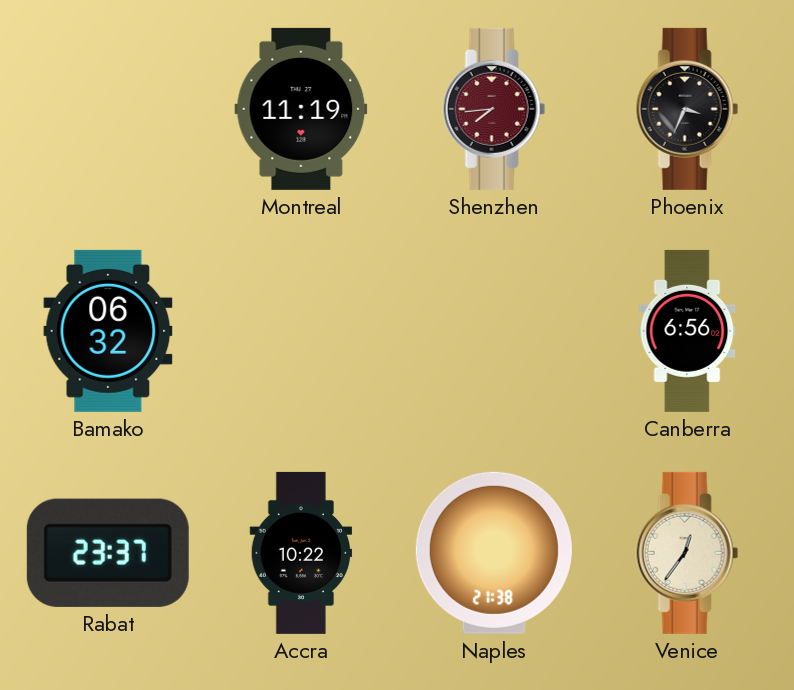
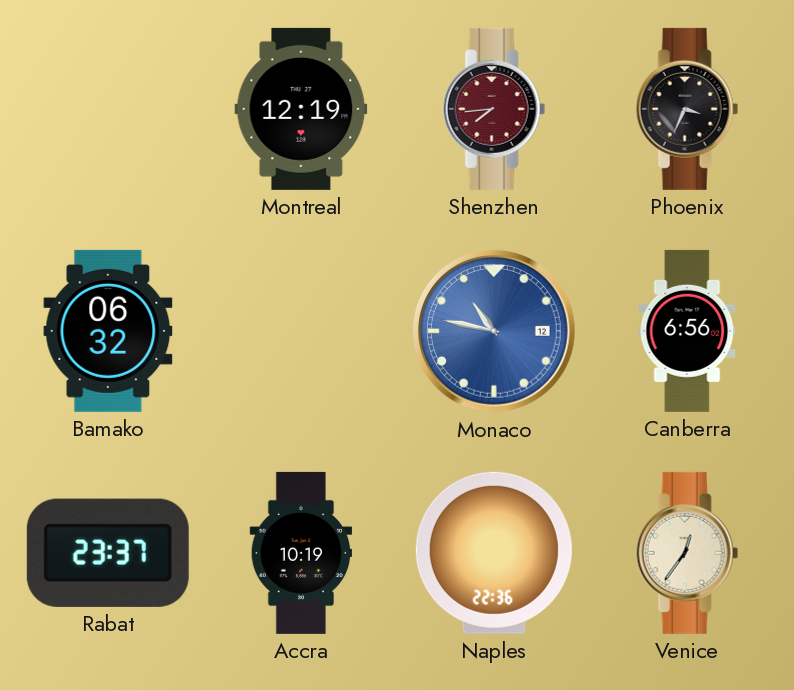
Montreal: 11:19 -> 12:19 (301, 109)
Monaco: none -> 10:47 (495, 332)
Accra: 10:22 -> 10:19 (301, 553)
Naples: 21:38 -> 22:36 (494, 553)
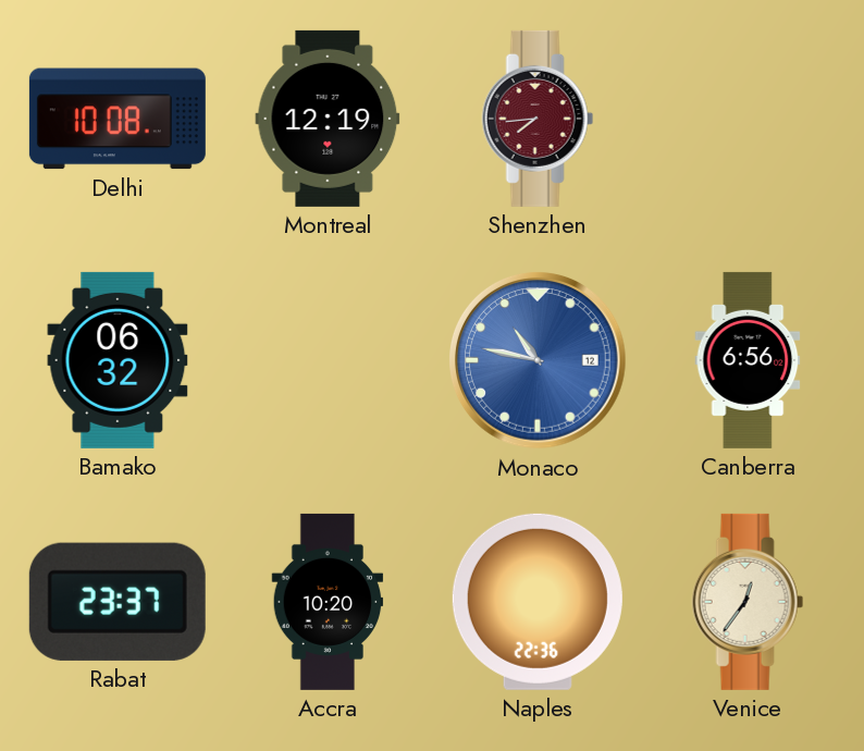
Delhi: none -> 10:08 (118, 119)
Phoenix: 3:34 -> none (687, 109)
Accra: 10:19 -> 10:20 (328, 602)
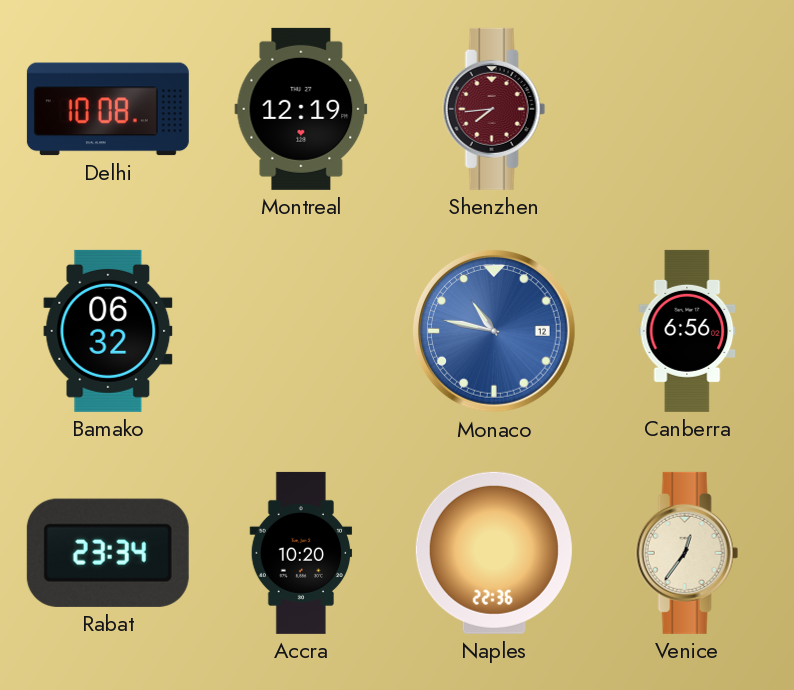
Rabat: 23:37 -> 23:34 (108, 553)
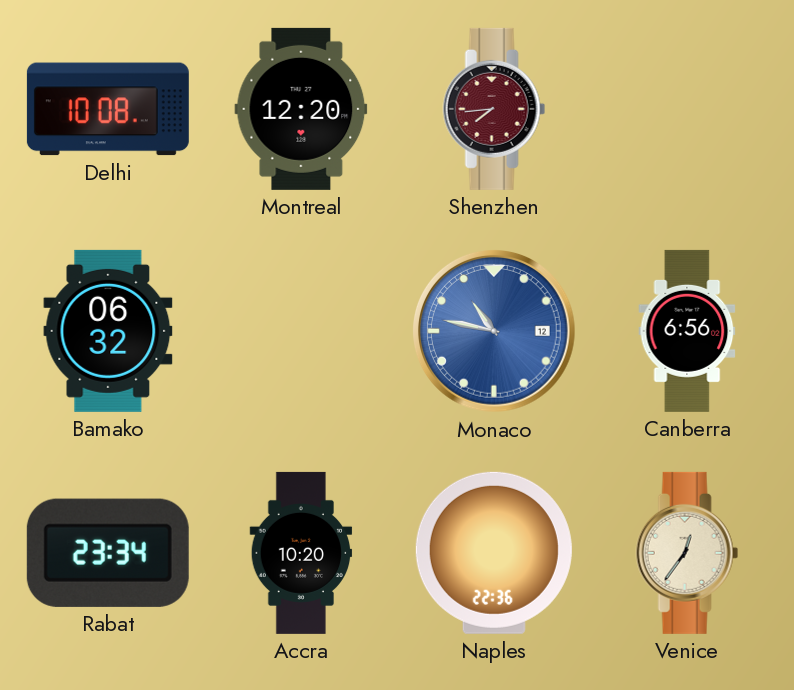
Montreal: 12:19 -> 12:20 (301, 109)
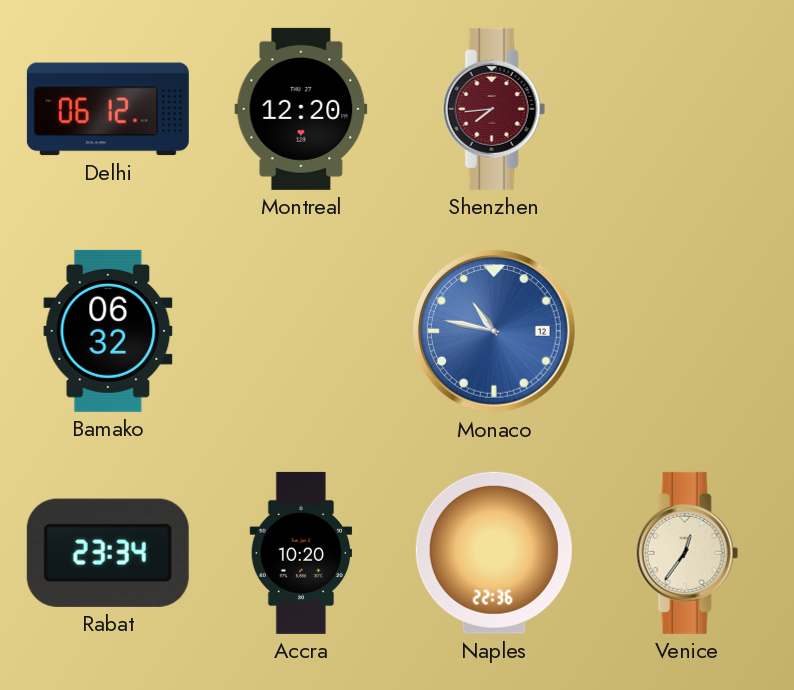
Delhi: 10:08 -> 06:12 (108, 109)
Canberra: 6:56 -> none (687, 331)
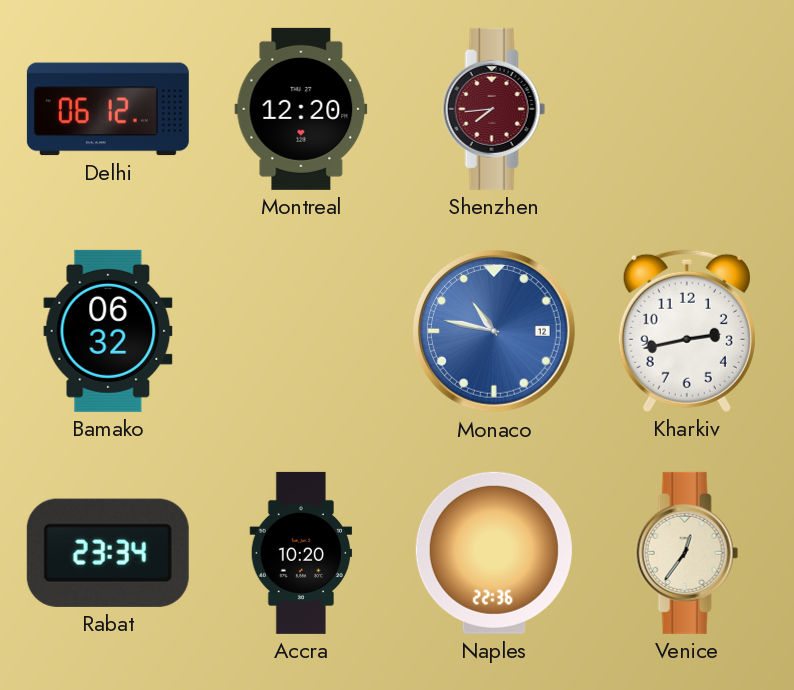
Kharkiv: none -> 2:43 (687, 331)
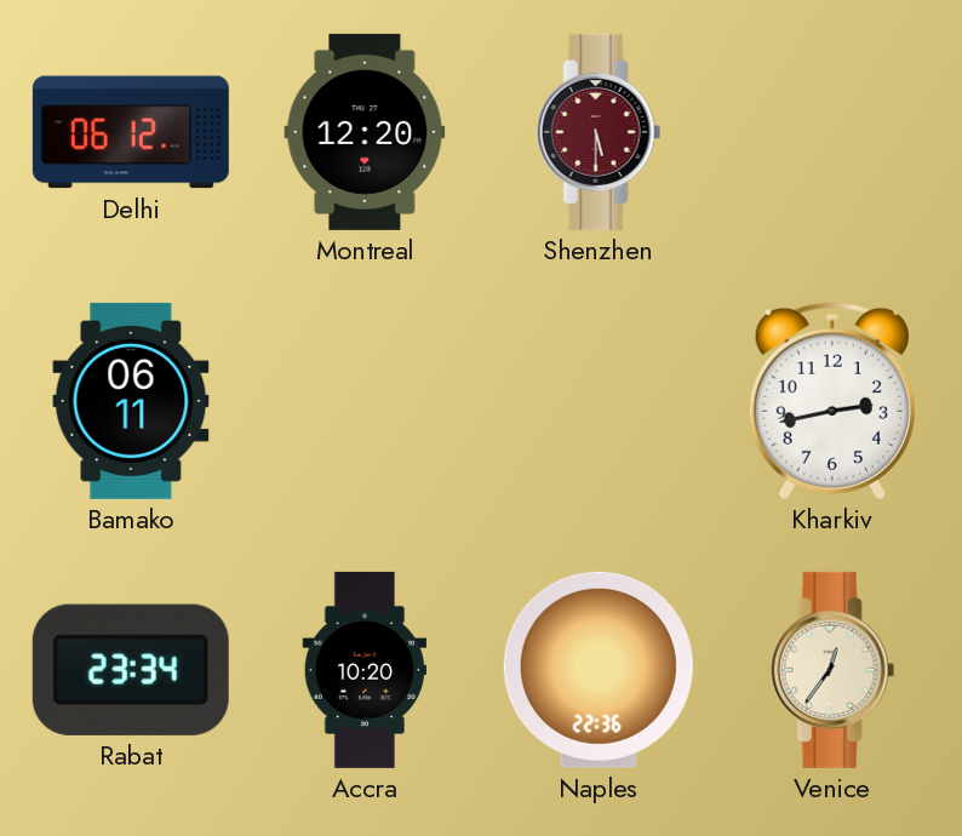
Shenzhen: 7:44 -> 5:30 (599, 132)
Bamako: 06:32 -> 06:11 (131, 401)
Monaco: 10:47 -> none (495, 332)
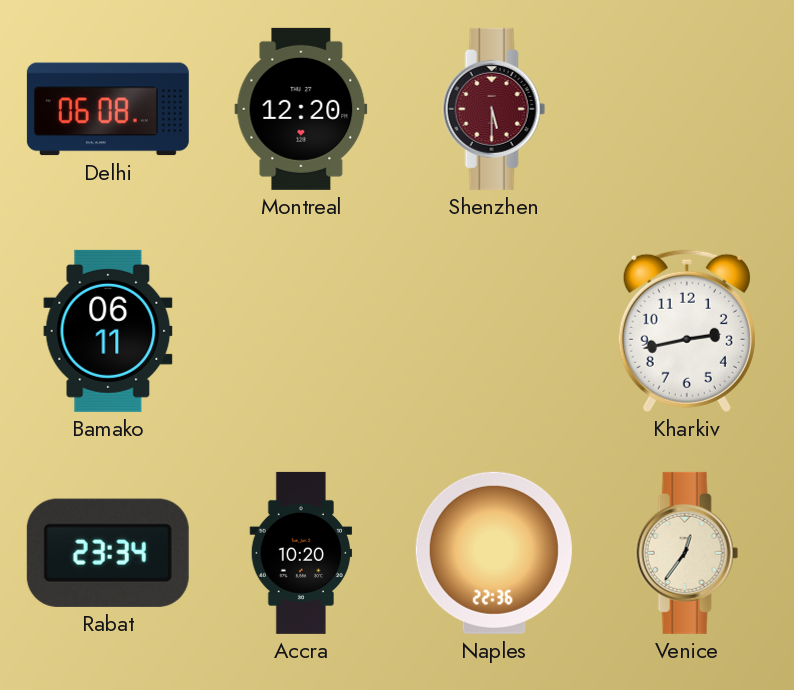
Delhi: 06:12 -> 06:08 (108, 109)
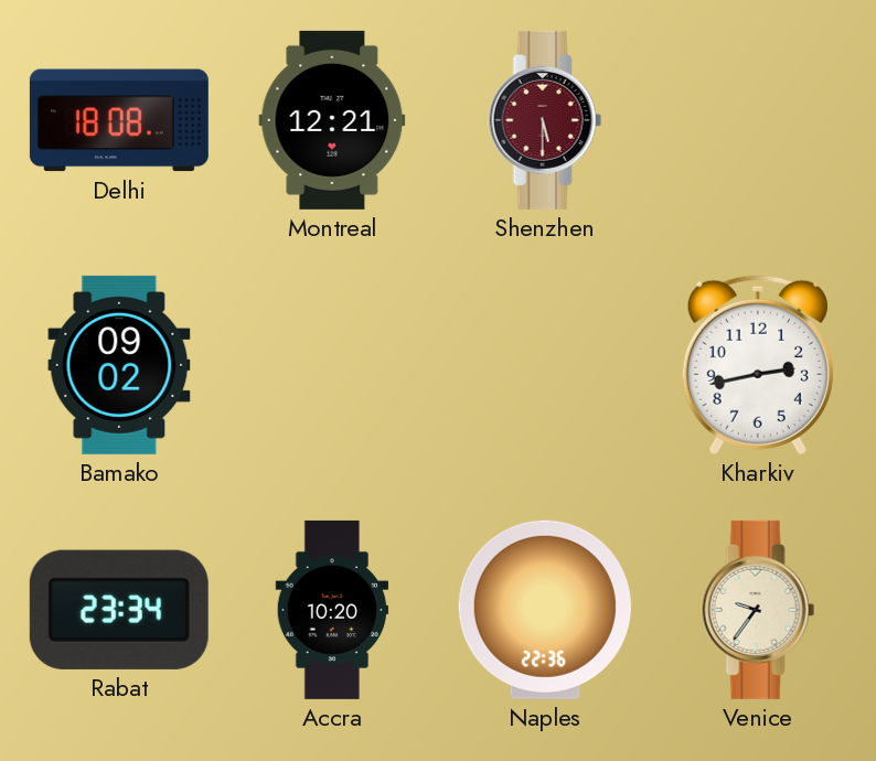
Delhi: 06:08 -> 18:08 (119, 120)
Montreal: 12:20 -> 12:21 (332, 120)
Bamako: 06:11 -> 09:02 (119, 365)
Venice: 12:36 -> 9:36 (758, 610)
